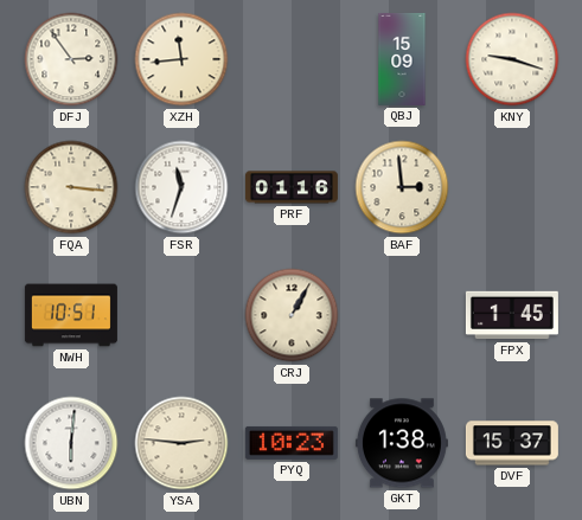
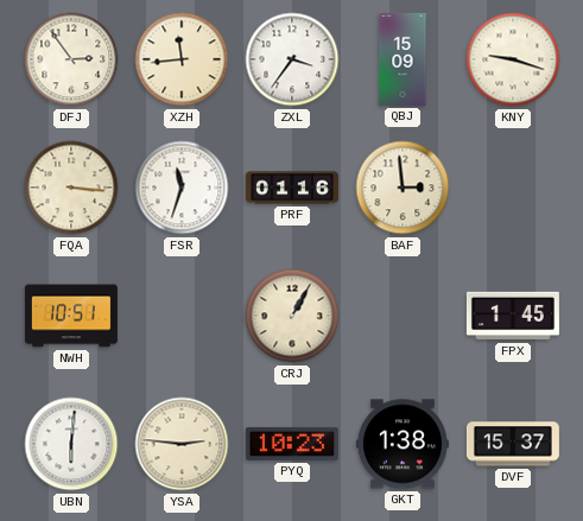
ZXL: none -> 3:36 (292, 59)
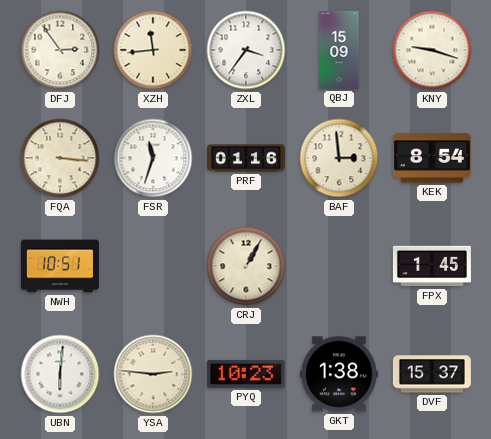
KEK: none -> 8:54 (432, 158)
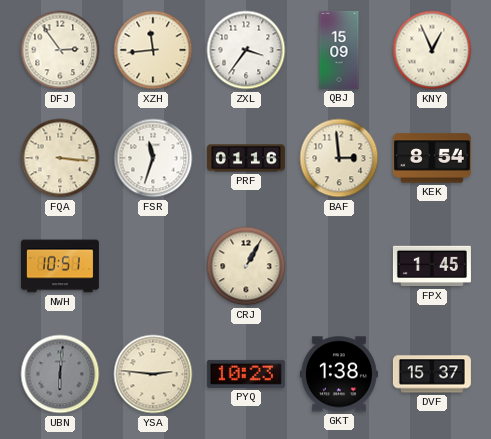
KNY: 9:18 -> 12:56 (432, 50)
UBN dial: white -> grey (60, 374)
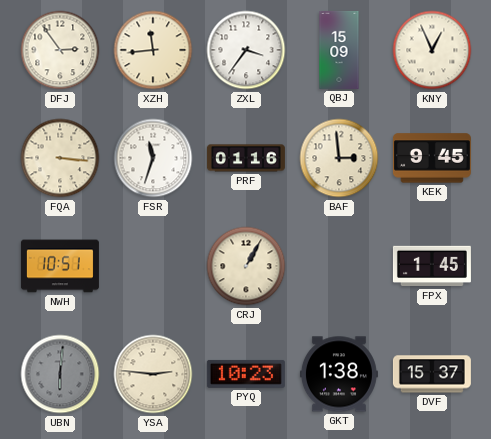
KEK: 8:54 -> 9:45 (432, 158)
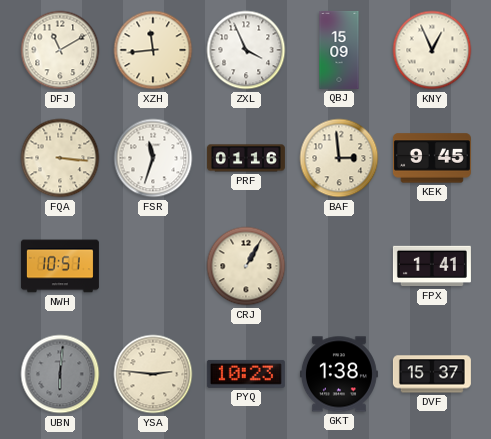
DFJ: 2:54 -> 11:10 (60, 50)
ZXL: 3:36 -> 3:56 (246, 50)
FPX: 1:45 -> 1:41 (432, 266)
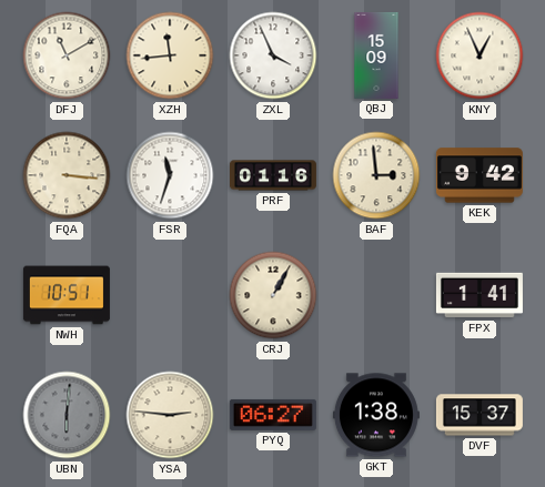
KEK: 9:45 -> 9:42 (480, 175)
PYQ: 10:23 -> 06:27 (273, 415)
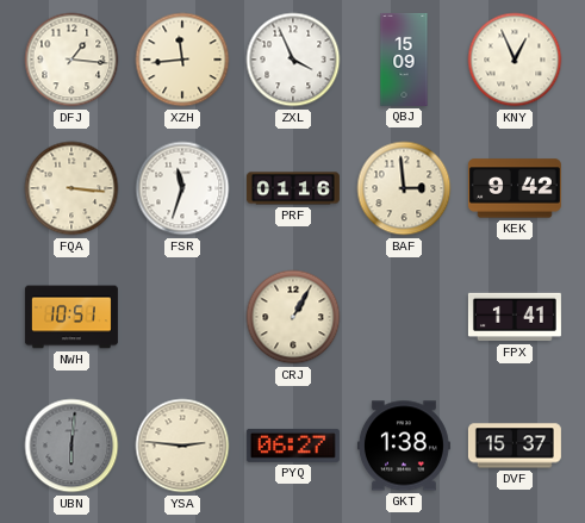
DFJ: 11:10 -> 1:16 (71, 60)
